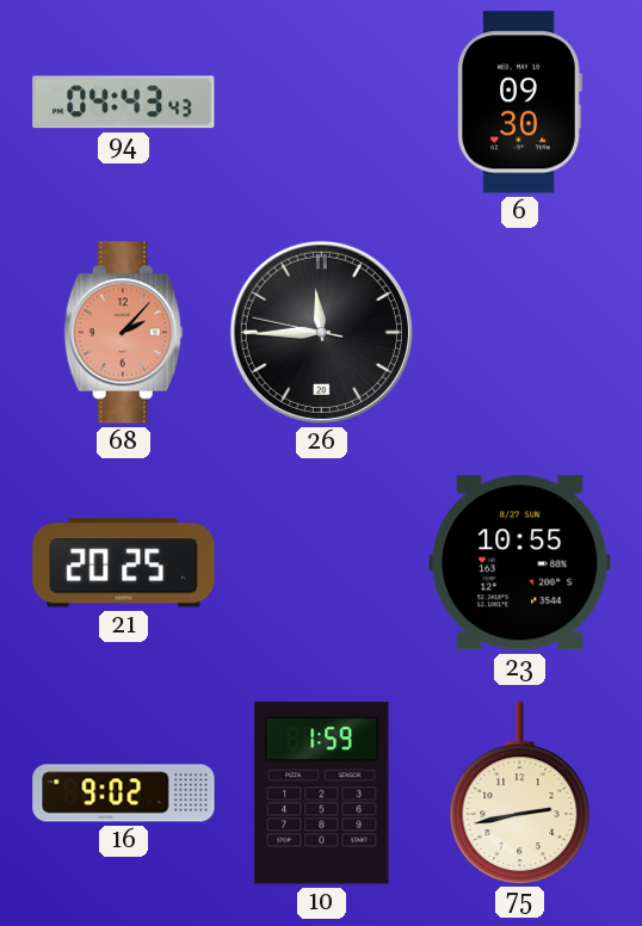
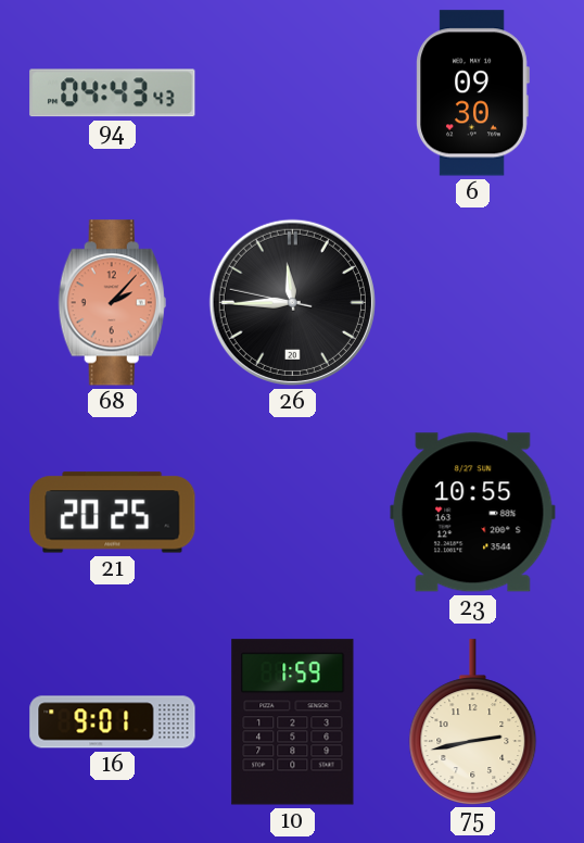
16: 9:02 -> 9:01 (113, 722)
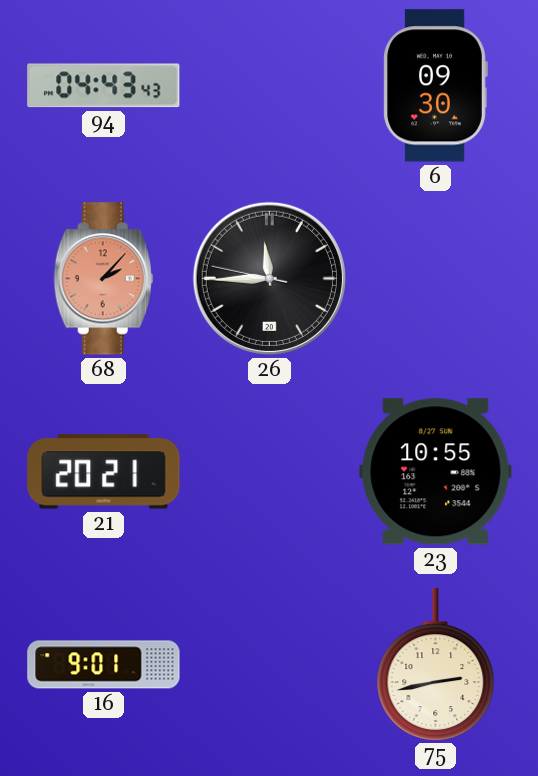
21: 20:25 -> 20:21 (104, 472)
10: 1:59 -> none (293, 722)
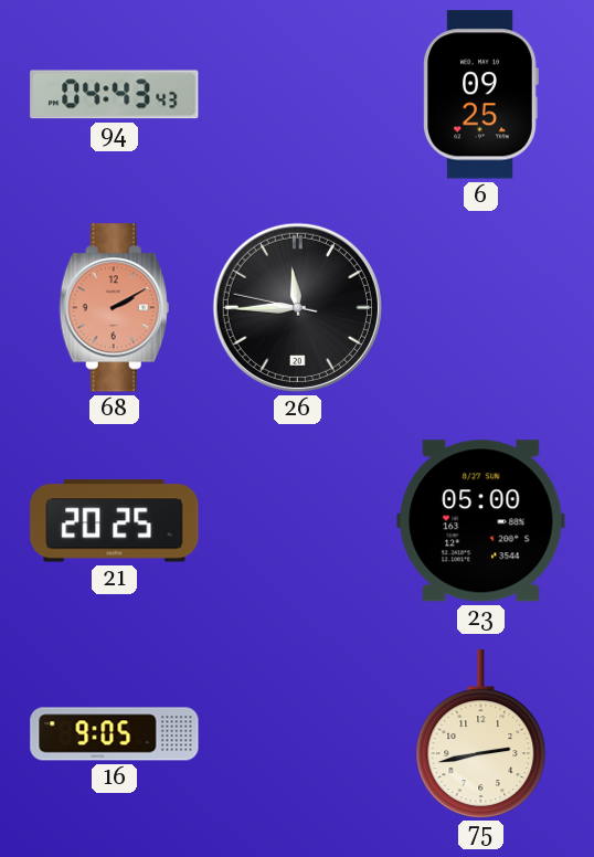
6: 09:30 -> 09:25 (480, 95)
68: 2:07 -> 2:10 (114, 308)
21: 20:21 -> 20:25 (115, 521)
23: 10:55 -> 05:00 (481, 521)
16: 9:01 -> 9:05 (115, 734)
